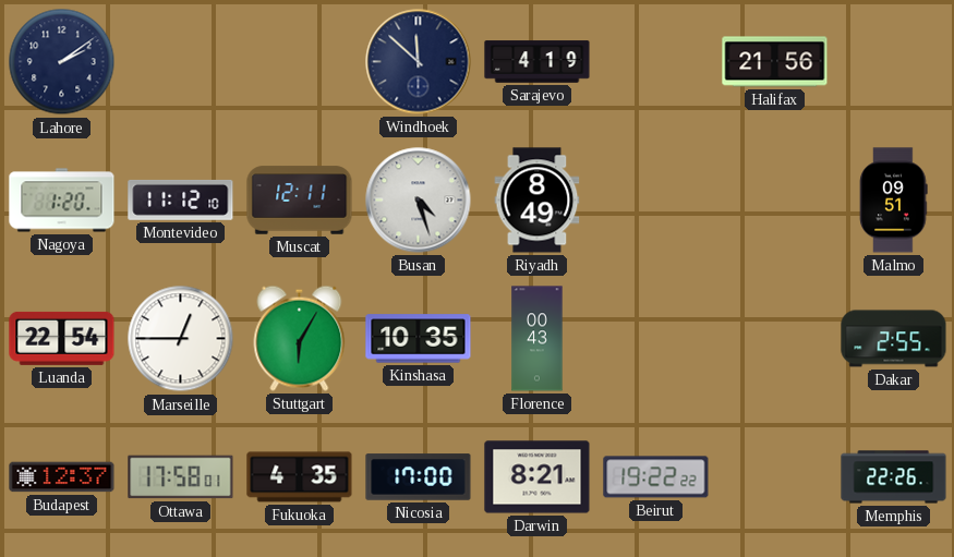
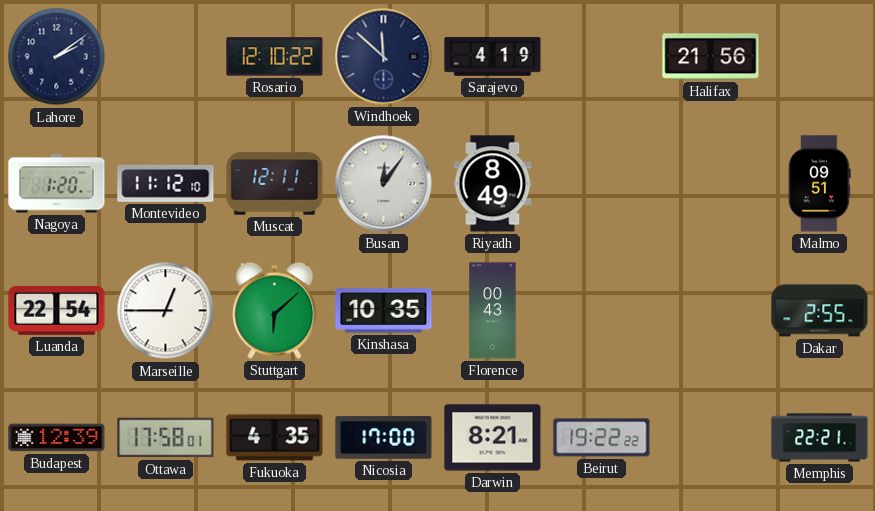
Rosario: none -> 12:10 (275, 57)
Busan: 4:27 -> 12:06 (384, 184)
Stuttgart: 6:05 -> 6:08 (275, 310)
Budapest: 12:37 -> 12:39 (57, 438)
Memphis: 22:26 -> 22:21 (820, 438)
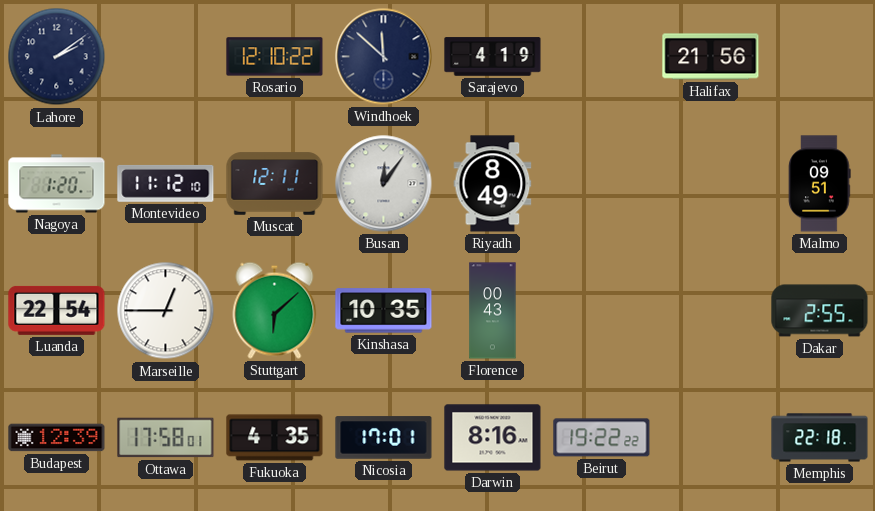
Nicosia: 17:00 -> 17:01 (384, 438)
Darwin: 8:21 -> 8:16 (493, 438)
Memphis: 22:21 -> 22:18 (820, 438)
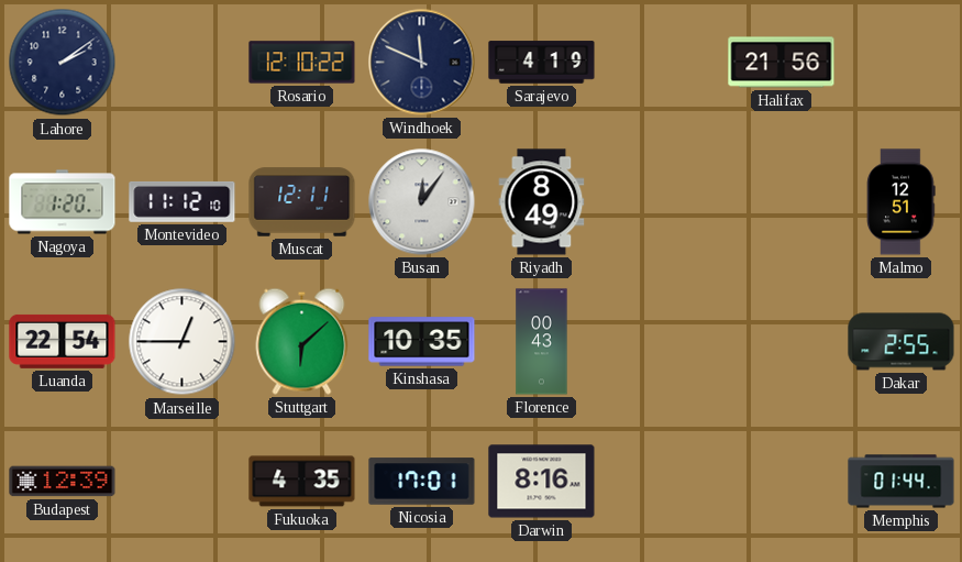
Windhoek: 11:52 -> 11:49 (422, 63)
Malmo: 09:51 -> 12:51 (902, 202)
Ottawa: 17:58 -> none (166, 438)
Beirut: 19:22 -> none (602, 438)
Memphis: 22:18 -> 01:44 (902, 482)
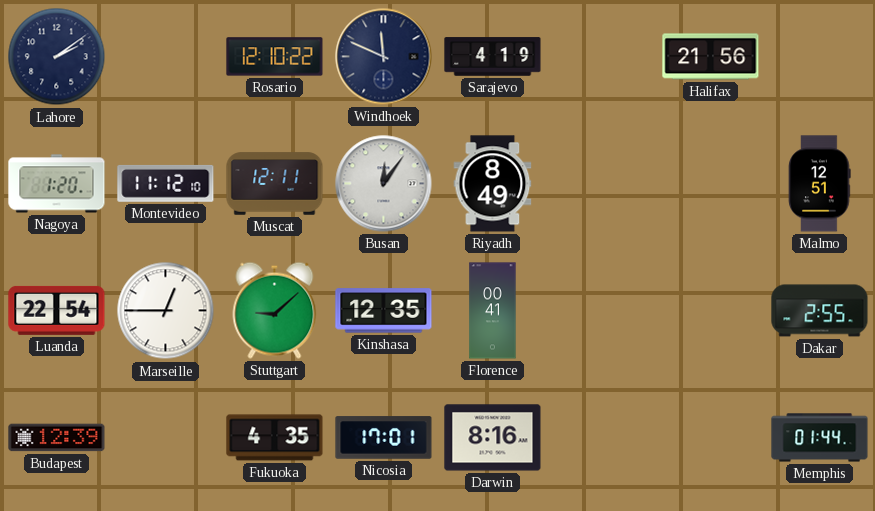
Stuttgart: 6:08 -> 9:08 (275, 310)
Kinshasa: 10:35 -> 12:35 (384, 311)
Florence: 00:43 -> 00:41 (493, 311)
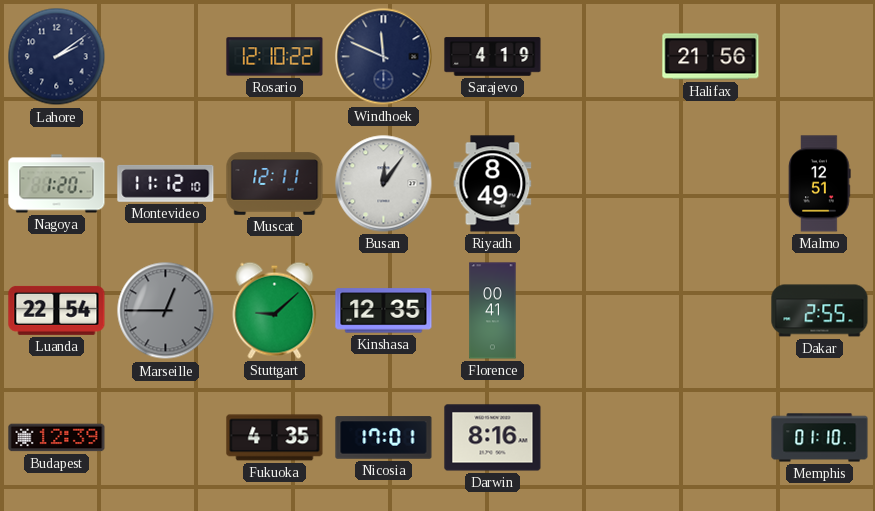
Marseille dial: white -> grey (166, 311)
Memphis: 01:44 -> 01:10 (820, 438)
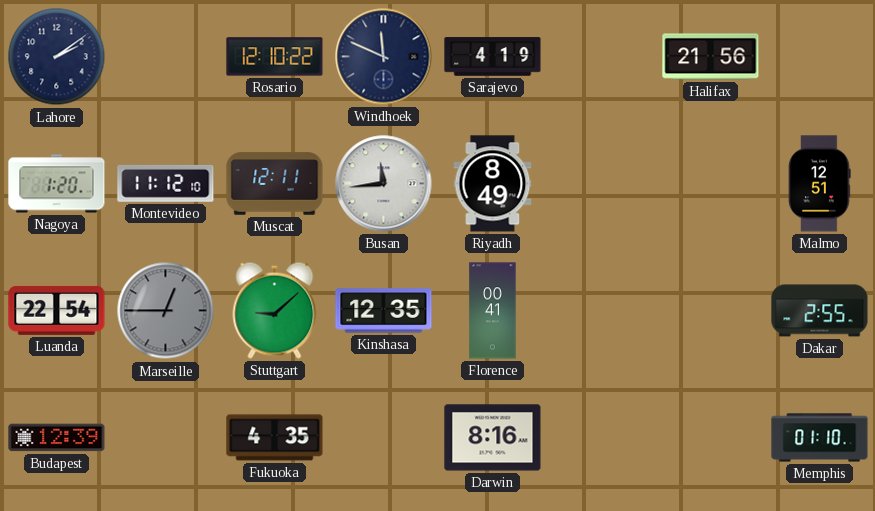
Busan: 12:06 -> 11:44 (384, 184)
Nicosia: 17:01 -> none (384, 438)
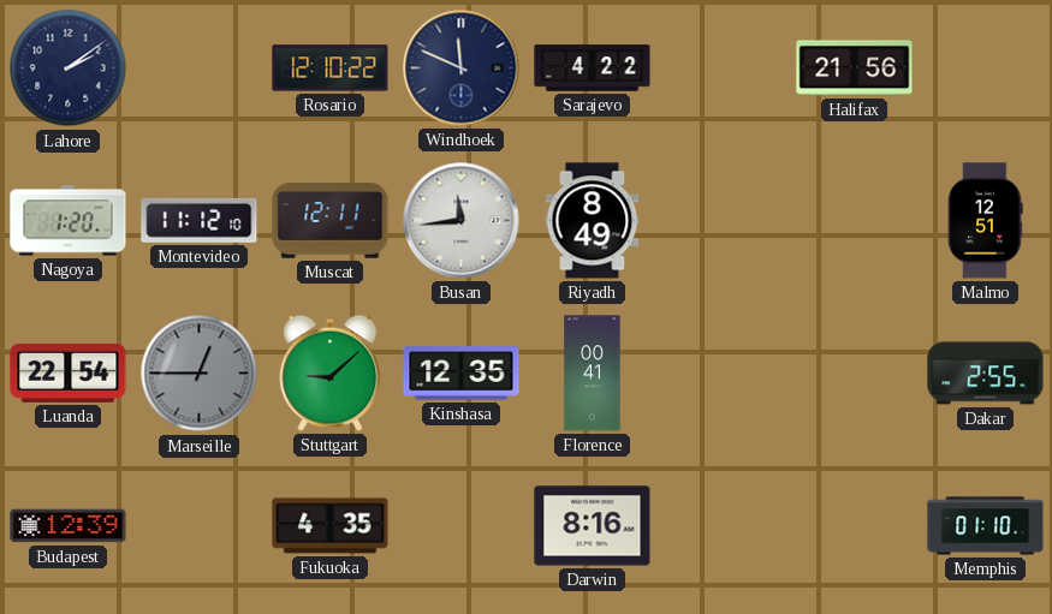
Sarajevo: 4:19 -> 4:22 (593, 68)
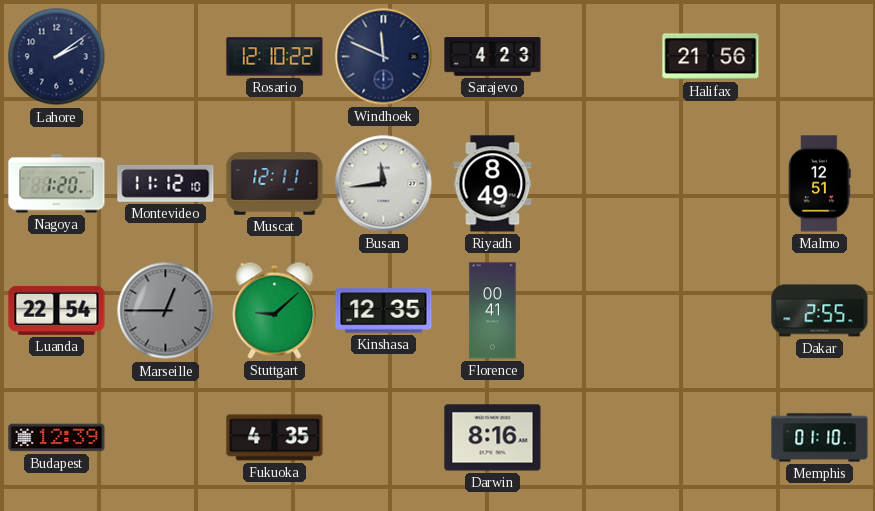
Sarajevo: 4:22 -> 4:23 (493, 57)
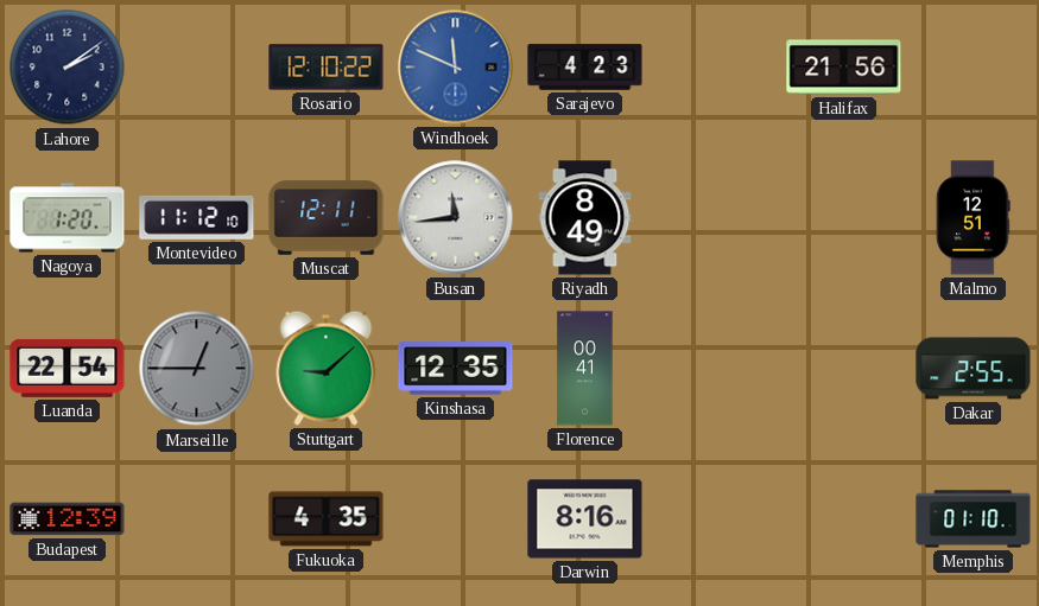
Windhoek dial: navy -> blue (456, 68)
